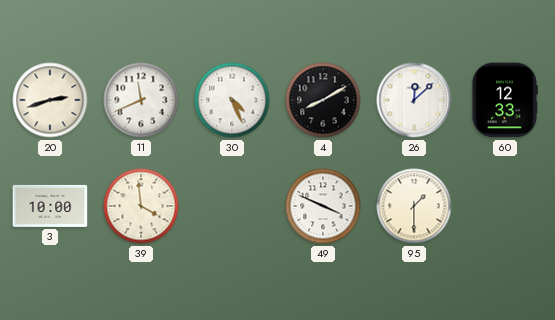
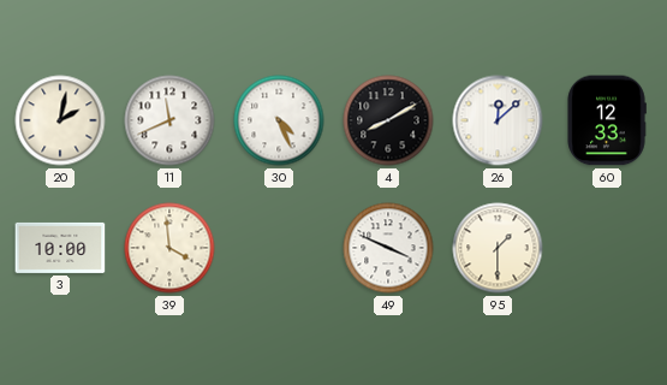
20: 2:42 -> 2:02 (60, 120)
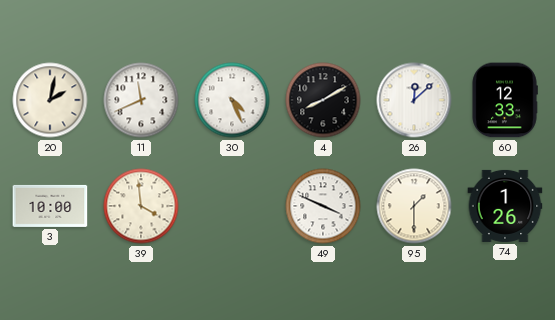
74: none -> 1:26 (505, 206)
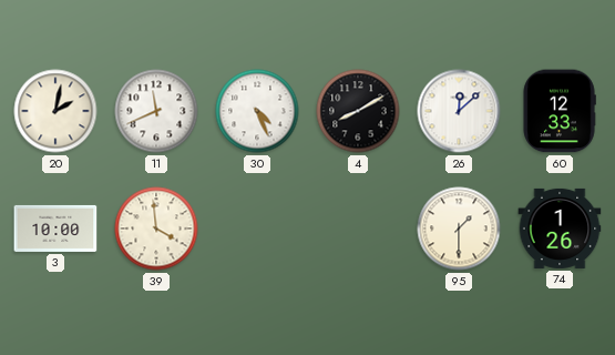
49: 3:49 -> none (323, 206)
